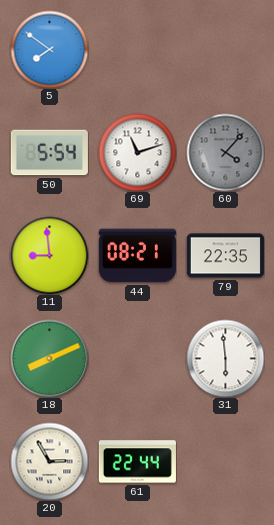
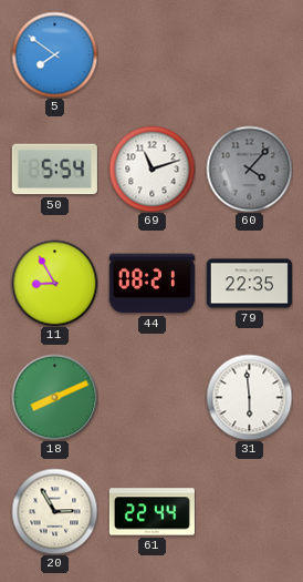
11: 8:59 -> 8:55 (54, 283)
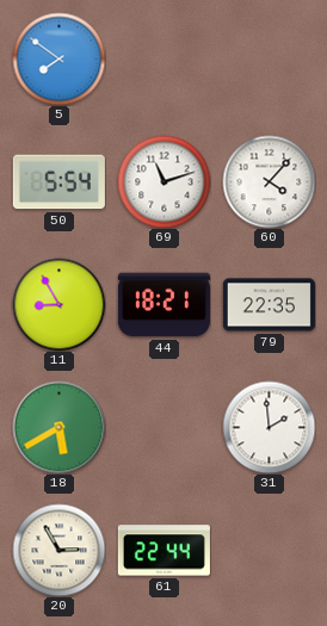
60 dial: grey -> white (269, 181)
44: 08:21 -> 18:21 (163, 305)
18: 8:11 -> 5:40 (58, 427)
31: 5:59 -> 1:59 (269, 427)
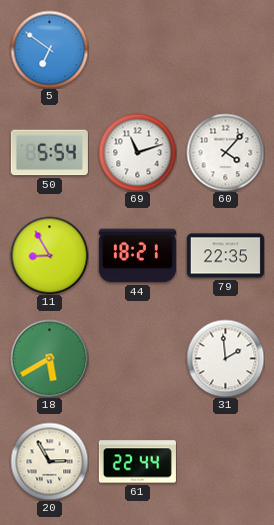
5: 7:51 -> 6:51 (49, 49)
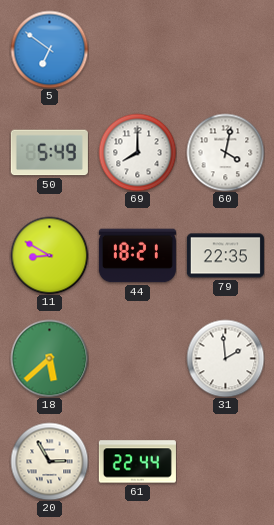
50: 5:54 -> 5:49 (49, 153)
69: 11:12 -> 8:00 (137, 152)
60: 4:07 -> 4:02 (225, 152)
11: 8:55 -> 8:50 (49, 255)
18: 5:40 -> 5:38 (49, 358)
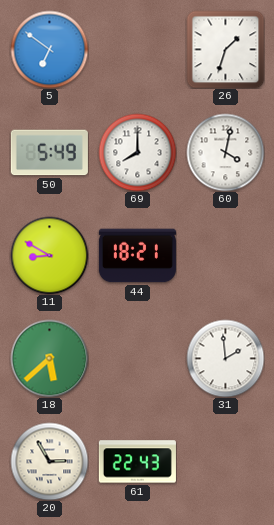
26: none -> 1:33 (225, 49)
79: 22:35 -> none (225, 256)
61: 22:44 -> 22:43 (137, 462)
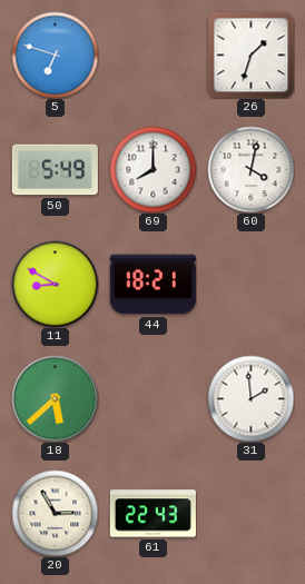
5: 6:51 -> 6:48 (55, 55)
